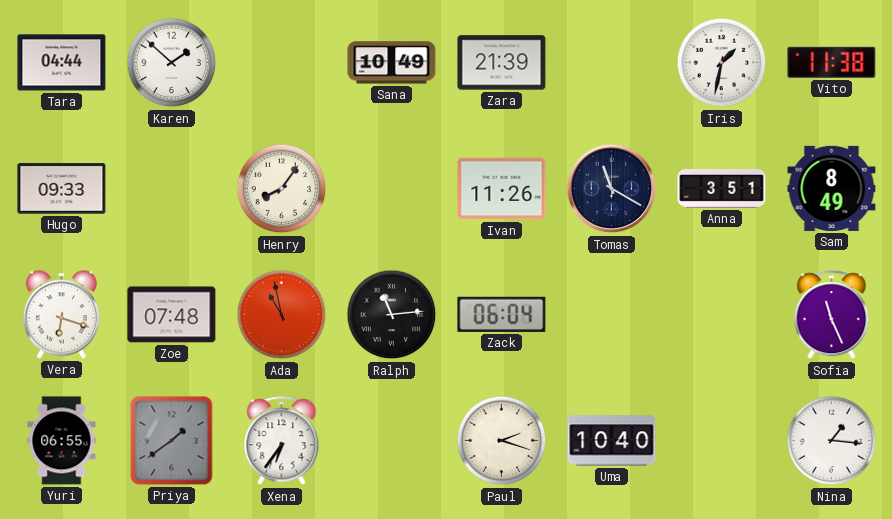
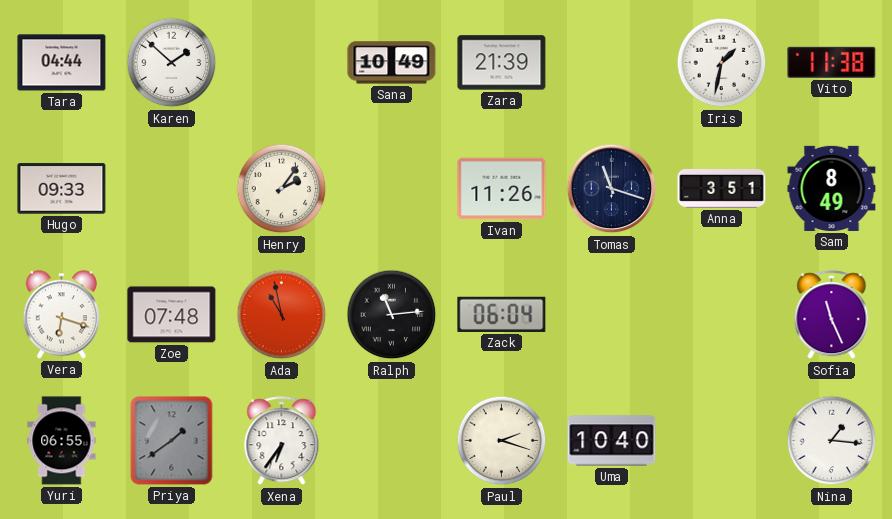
Henry: 8:06 -> 2:06 (282, 189)
Tomas: 11:20 -> 11:18 (612, 189)
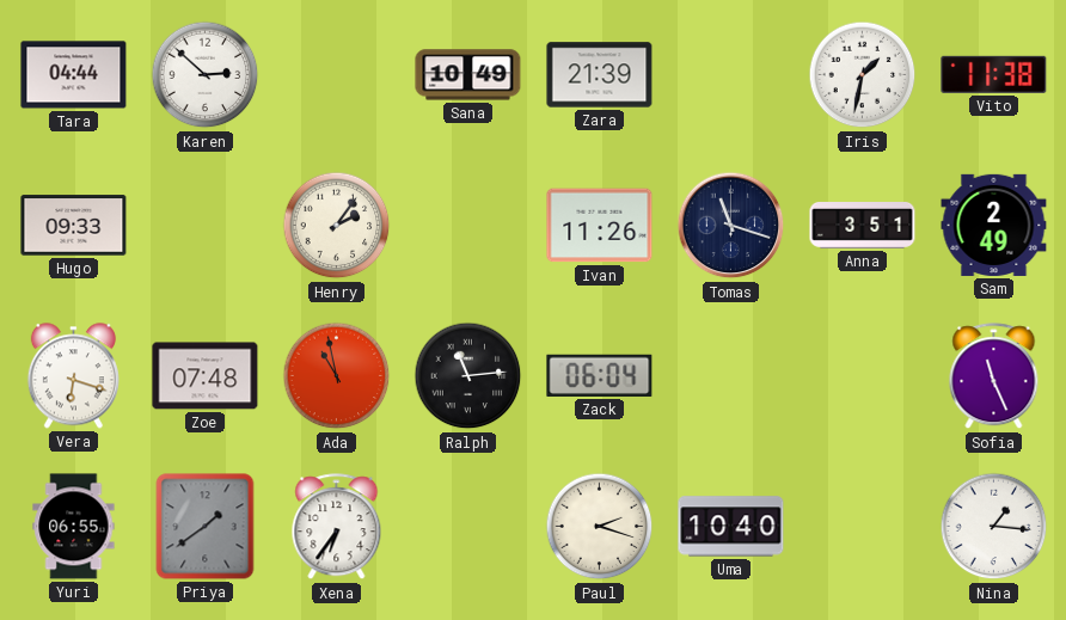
Karen: 1:52 -> 2:52 (206, 75)
Sam: 8:49 -> 2:49 (994, 225)
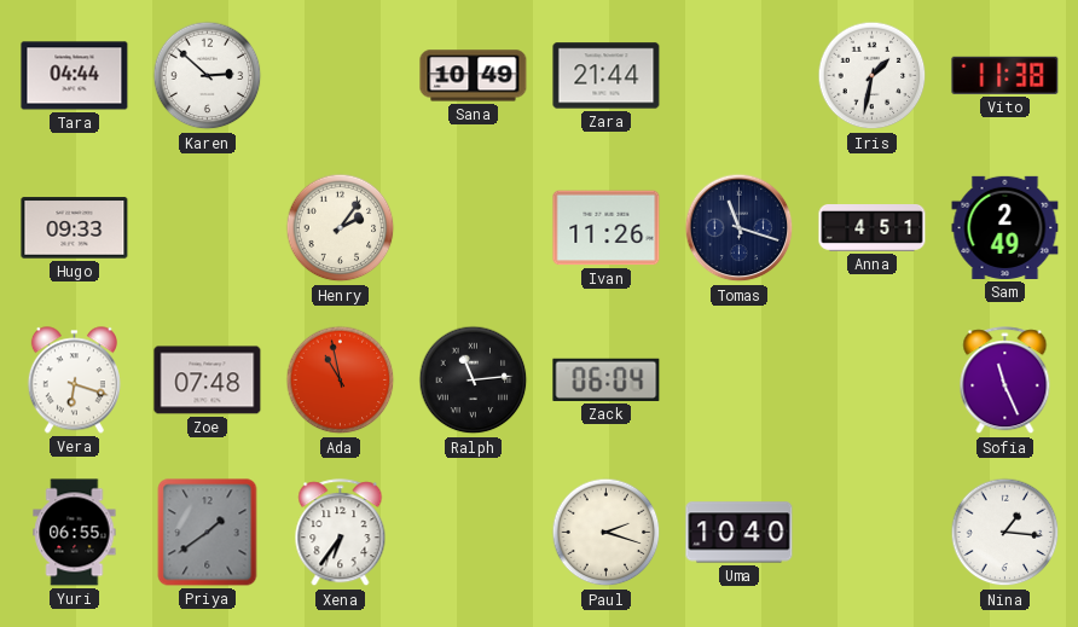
Zara: 21:39 -> 21:44 (607, 76)
Anna: 3:51 -> 4:51 (873, 228)
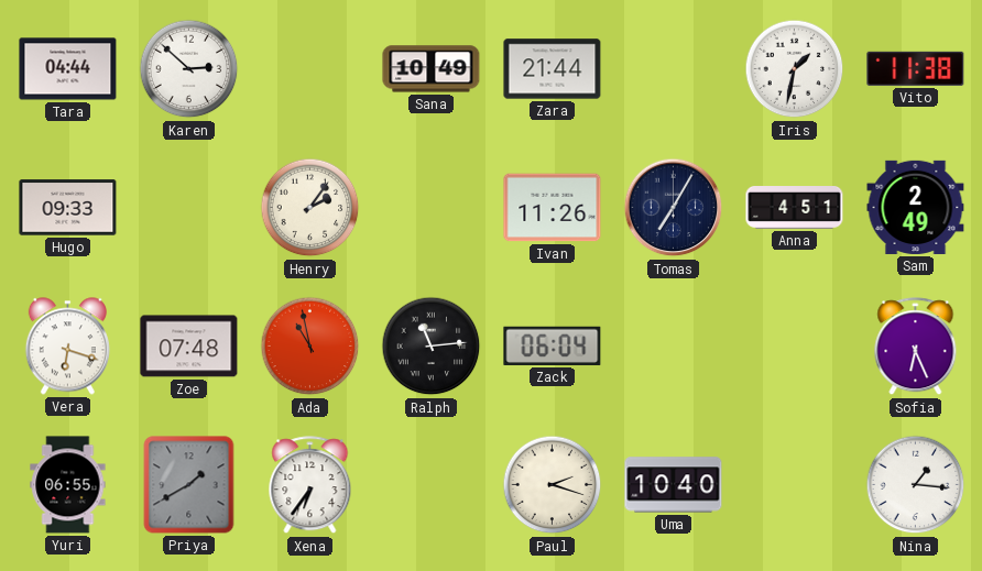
Tomas: 11:18 -> 7:05 (674, 208)
Sofia: 11:26 -> 6:26 (916, 347)
Priya: 1:39 -> 1:40 (189, 485)
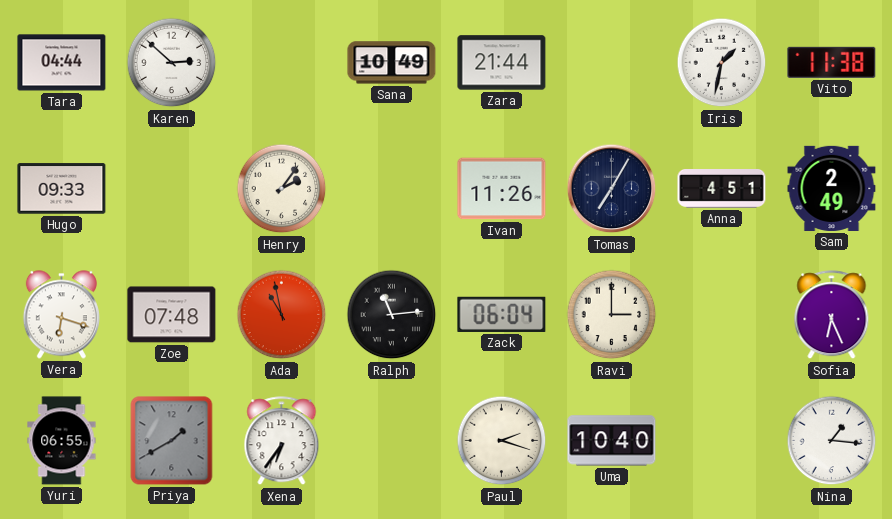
Ravi: none -> 3:00 (612, 315)
